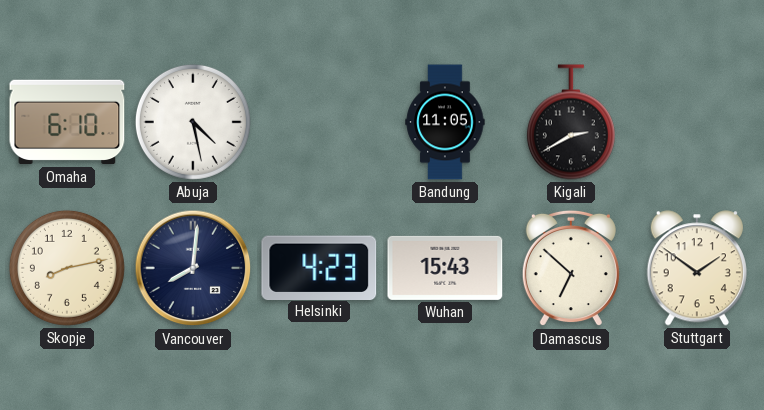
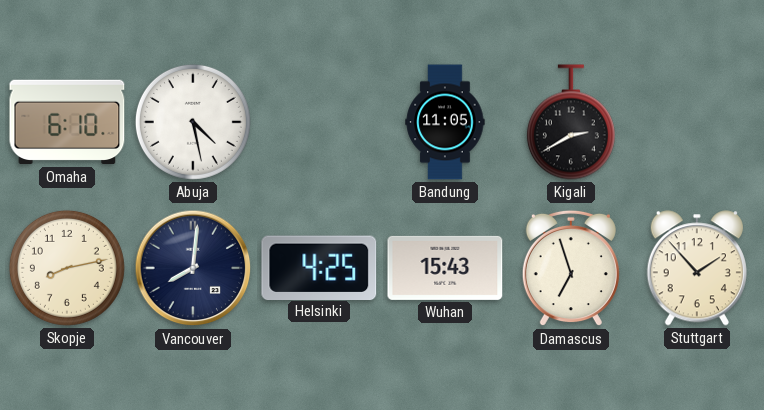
Helsinki: 4:23 -> 4:25 (319, 267)
Damascus: 6:52 -> 6:57 (571, 268)
Stuttgart: 1:51 -> 1:53 (697, 268)
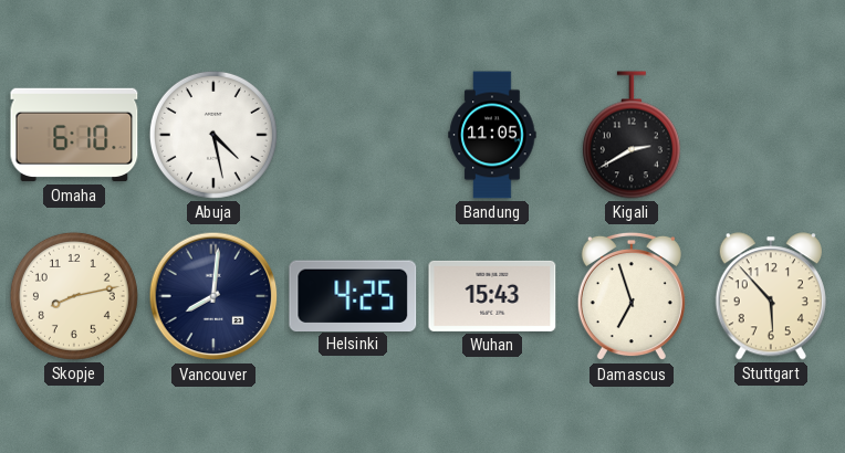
Stuttgart: 1:53 -> 5:53 (771, 296)
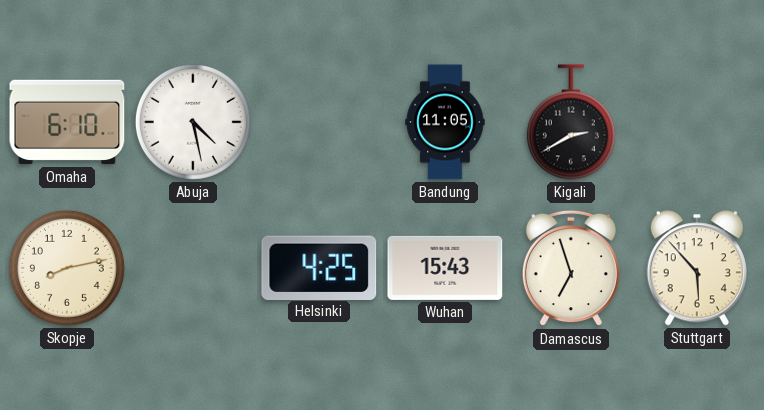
Vancouver: 8:01 -> none (213, 296)
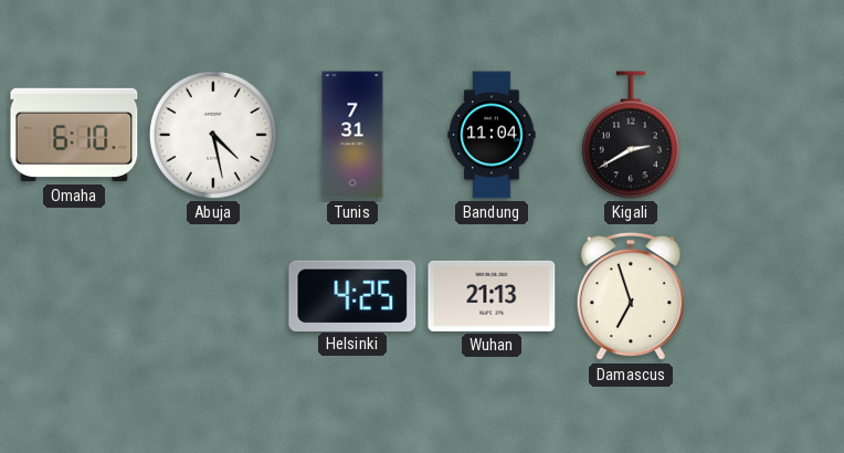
Tunis: none -> 7:31 (352, 135)
Bandung: 11:05 -> 11:04 (492, 135)
Skopje: 8:13 -> none (67, 268)
Wuhan: 15:43 -> 21:13 (492, 296)
Stuttgart: 5:53 -> none (697, 268)
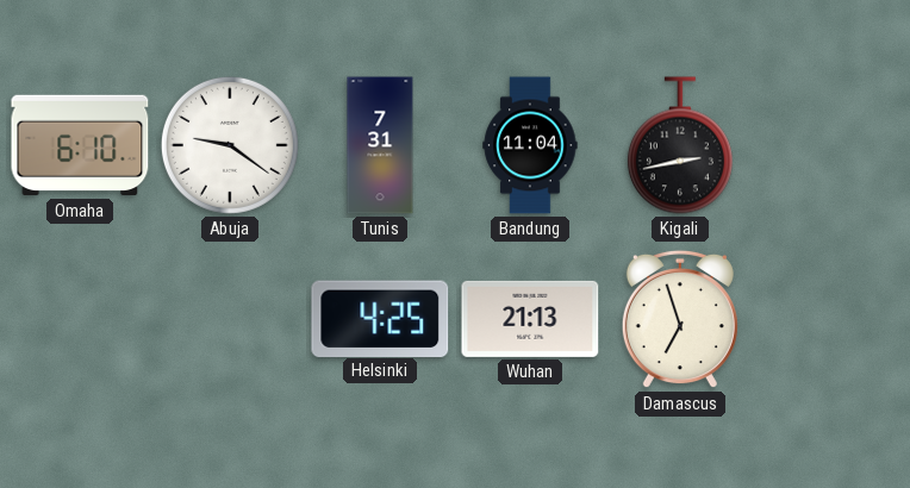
Abuja: 4:28 -> 9:21 (230, 145)
Kigali: 2:40 -> 2:43 (680, 145)
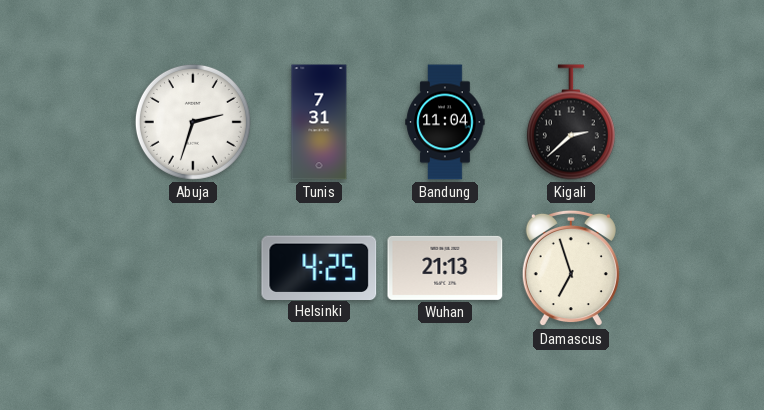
Omaha: 6:10 -> none (80, 145)
Abuja: 9:21 -> 2:33 (193, 122)
Kigali: 2:43 -> 2:38 (571, 122)
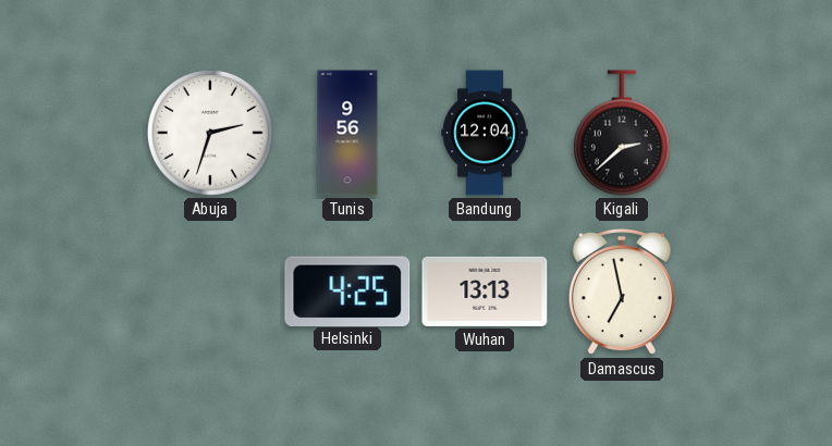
Tunis: 7:31 -> 9:56 (347, 133)
Bandung: 11:04 -> 12:04 (485, 133)
Wuhan: 21:13 -> 13:13 (485, 292)
Damascus: 6:57 -> 6:58 (622, 292)
